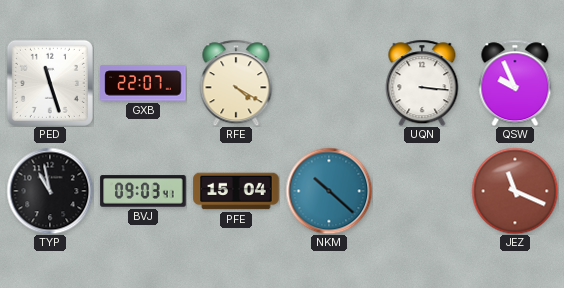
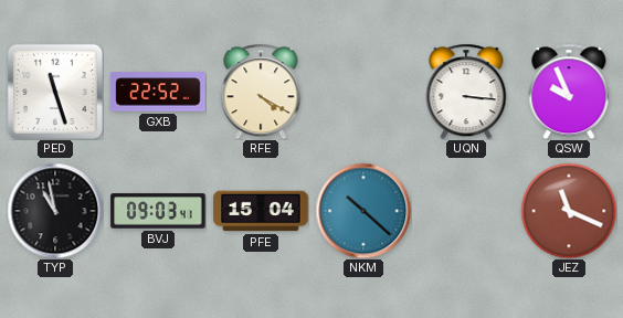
GXB: 22:07 -> 22:52 (158, 92)
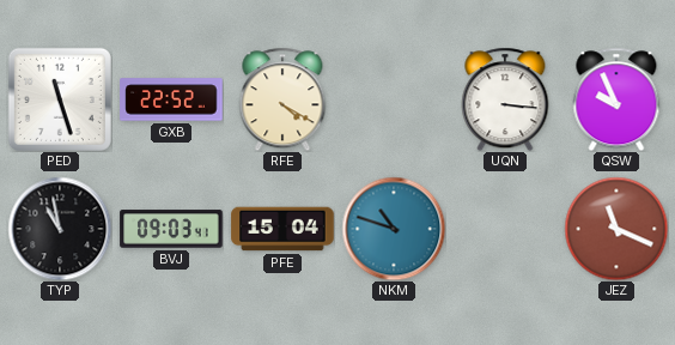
NKM: 10:22 -> 10:48 (394, 229)
